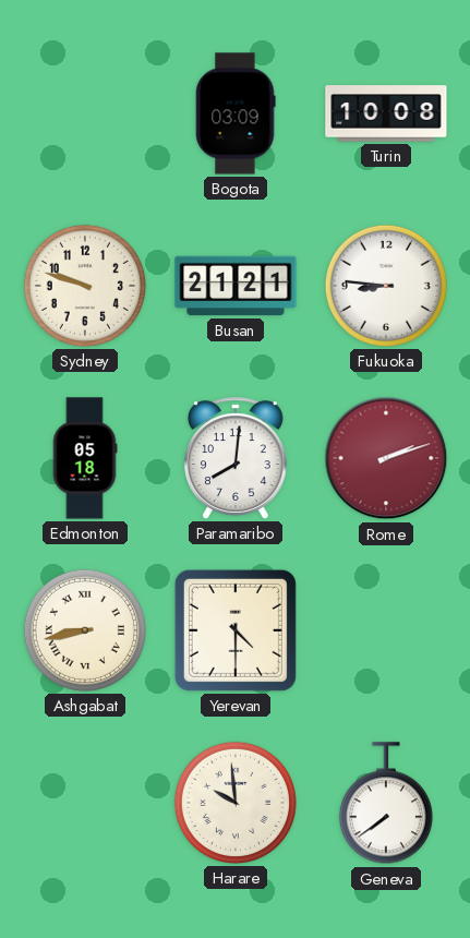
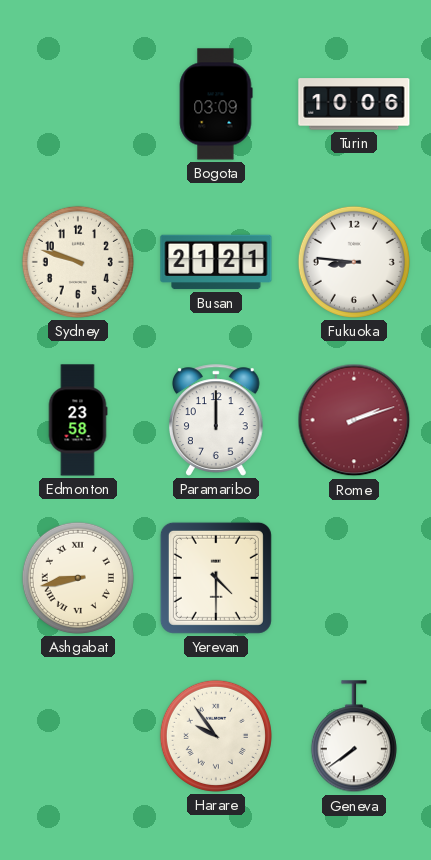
Turin: 10:08 -> 10:06 (354, 104)
Edmonton: 05:18 -> 23:58 (78, 420)
Paramaribo: 8:01 -> 12:00 (217, 420)
Harare: 9:59 -> 9:54 (216, 736)
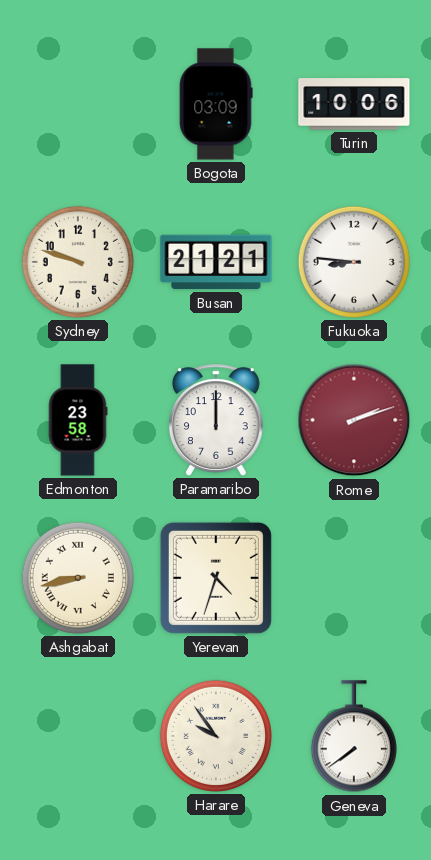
Yerevan: 4:30 -> 4:33 (216, 578)
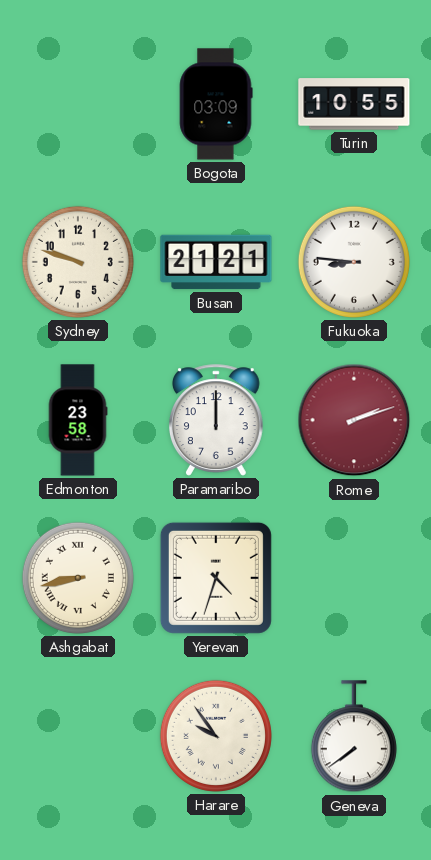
Turin: 10:06 -> 10:55 (354, 104)
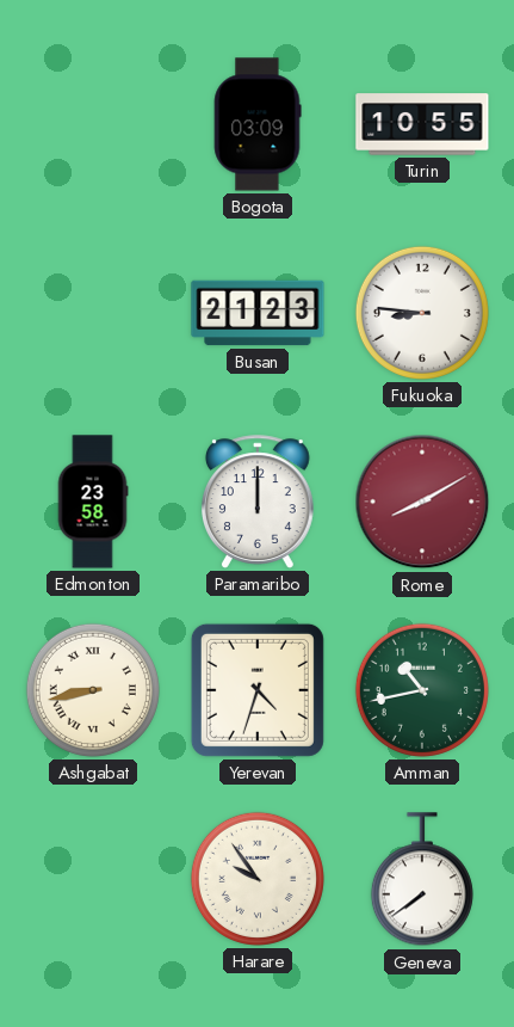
Sydney: 9:48 -> none (78, 262)
Busan: 21:21 -> 21:23 (258, 313)
Rome: 2:12 -> 8:10 (422, 502)
Amman: none -> 10:43 (422, 690)
